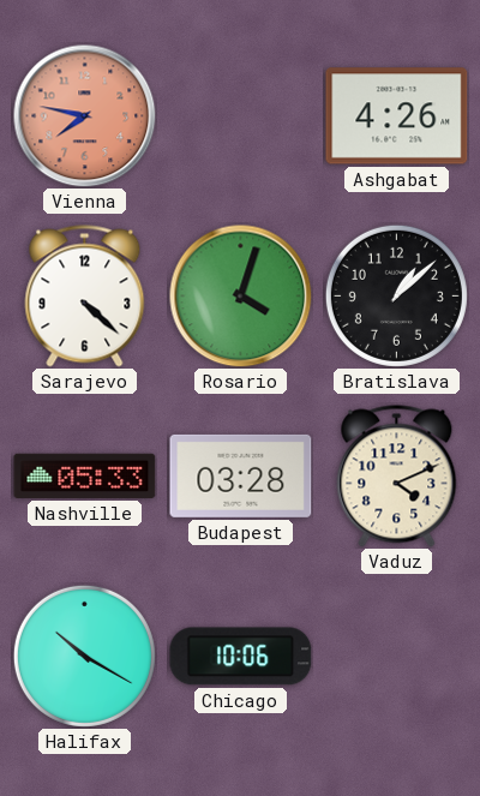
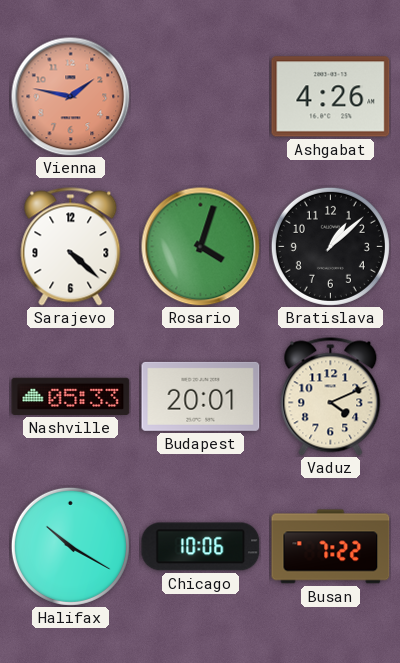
Vienna: 7:47 -> 1:47 (71, 97)
Budapest: 03:28 -> 20:01 (201, 396)
Busan: none -> 7:22 (331, 547)
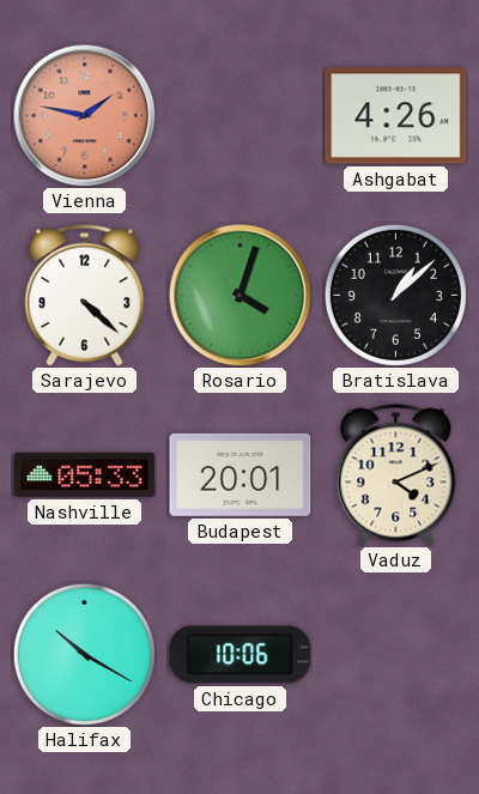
Busan: 7:22 -> none (331, 547)
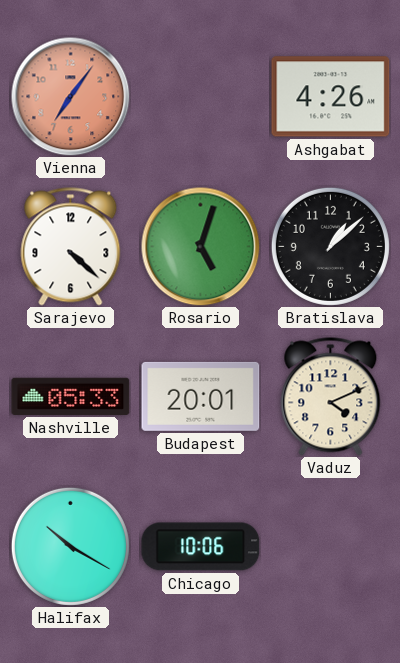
Vienna: 1:47 -> 7:06 (71, 97)
Rosario: 4:03 -> 5:03 (201, 247)
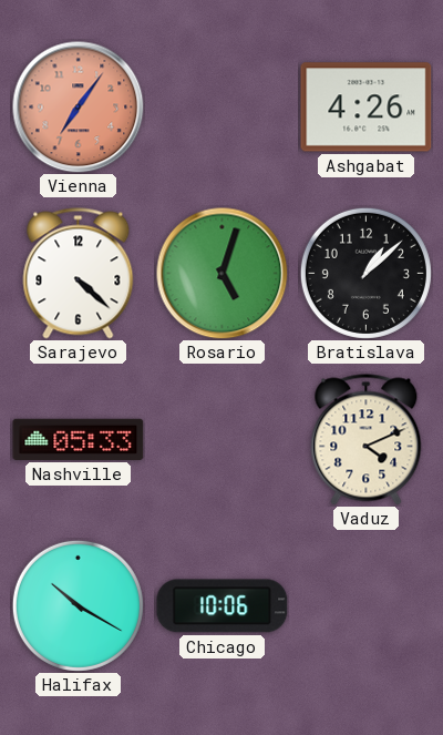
Budapest: 20:01 -> none (201, 396)
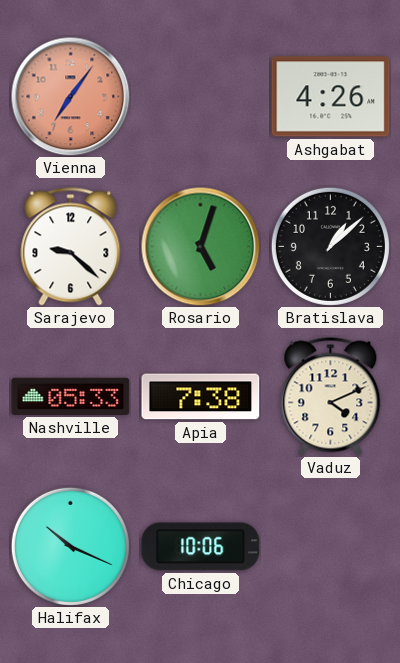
Sarajevo: 4:22 -> 9:22 (71, 247)
Apia: none -> 7:38 (201, 397)
Halifax: 10:20 -> 10:19 (70, 546)
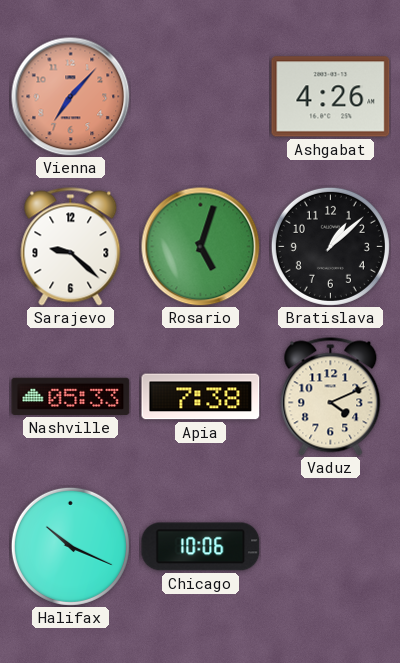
Vienna: 7:06 -> 7:07 (71, 97)
